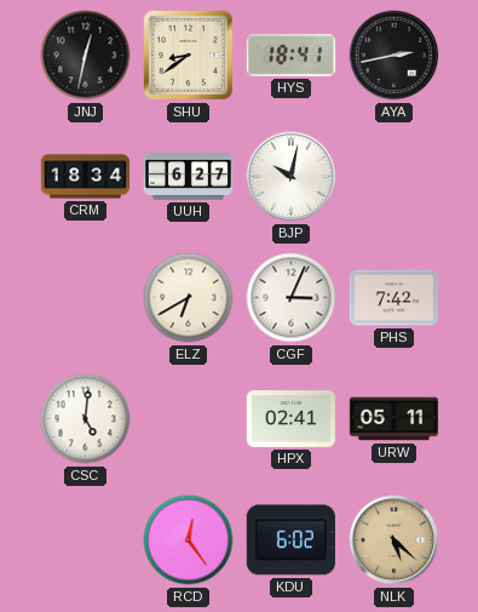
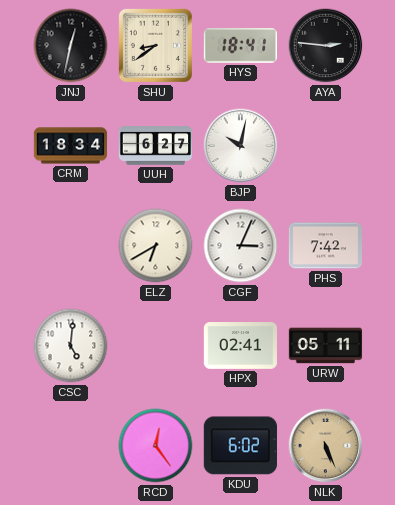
AYA: 2:43 -> 2:46 (326, 46)
NLK: 5:22 -> 5:26 (326, 446)
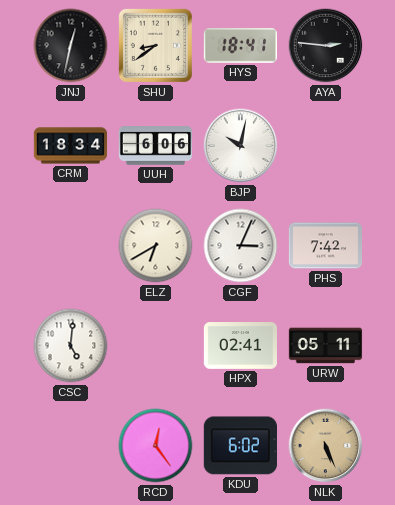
UUH: 6:27 -> 6:06 (156, 146)
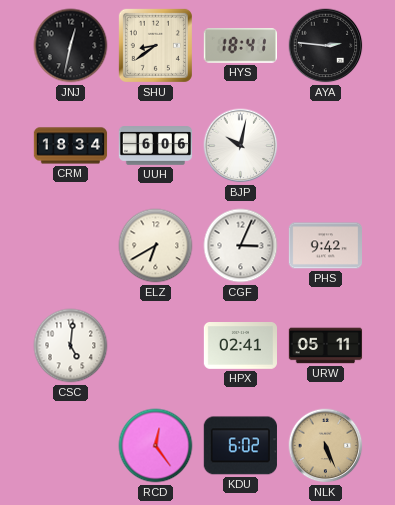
PHS: 7:42 -> 9:42 (325, 246)
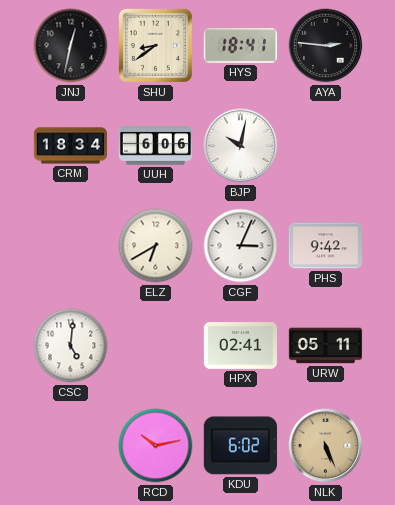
RCD: 12:24 -> 10:13 (156, 446)
